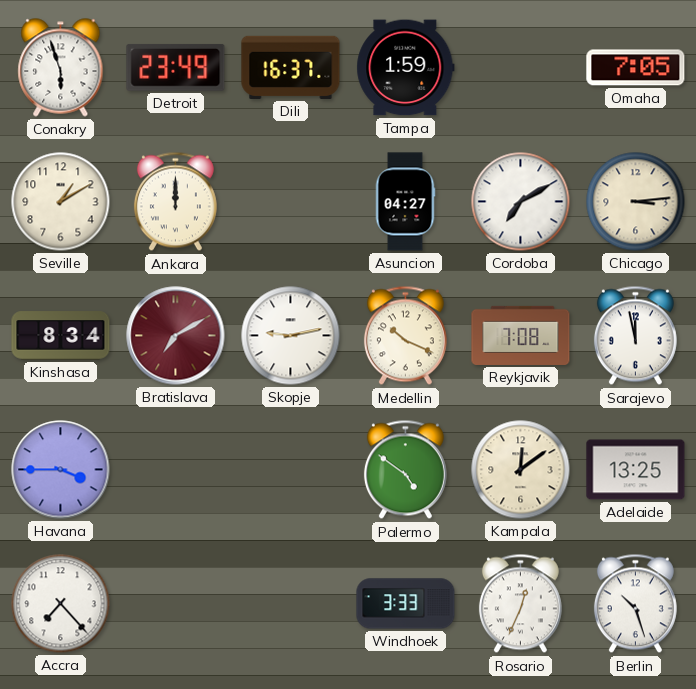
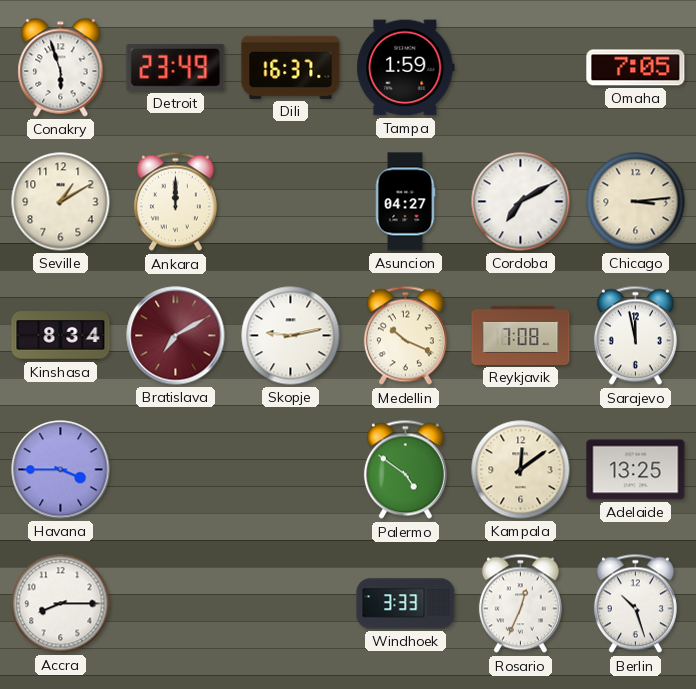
Accra: 7:23 -> 8:15 (61, 604)
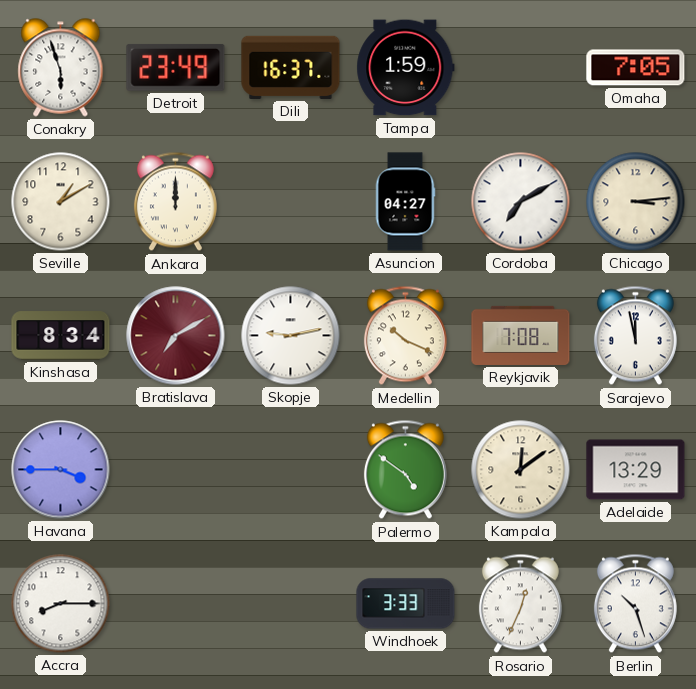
Adelaide: 13:25 -> 13:29 (636, 470)
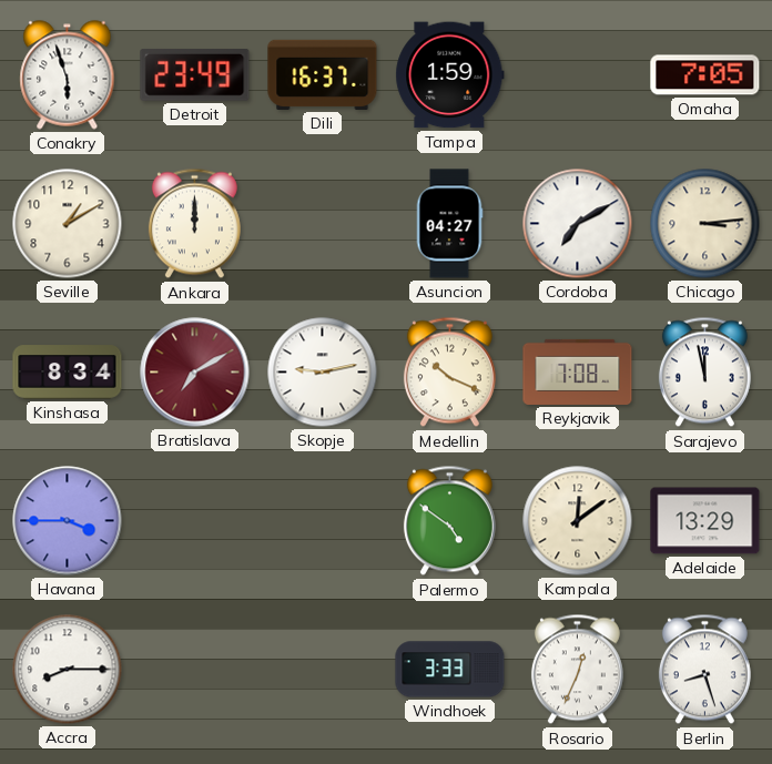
Berlin: 10:27 -> 8:27 (704, 670)
